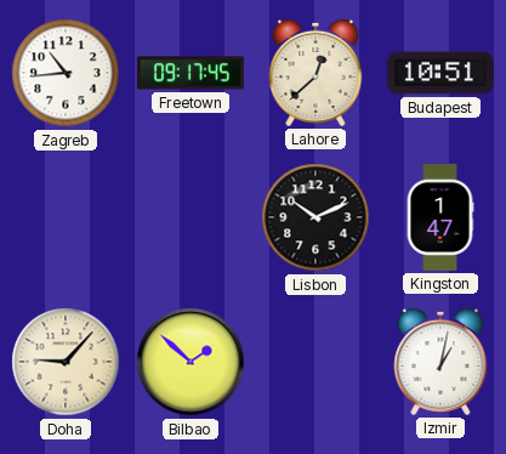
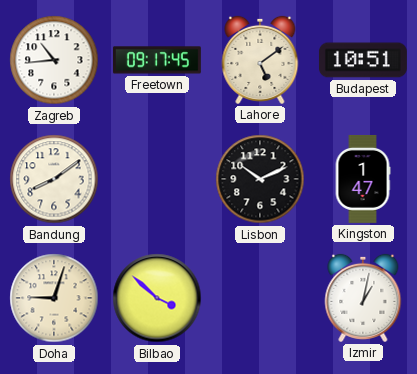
Lahore: 12:38 -> 5:09 (260, 60)
Bandung: none -> 8:09 (54, 179)
Doha: 9:07 -> 9:03 (54, 298)
Bilbao: 1:52 -> 3:52 (157, 298)
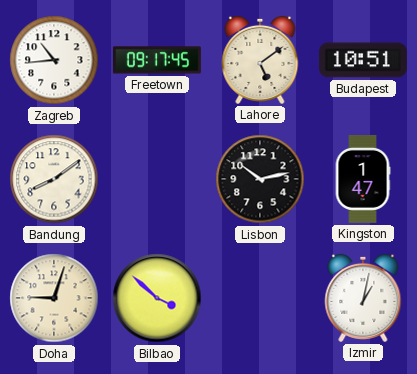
Lisbon: 10:11 -> 10:13 (260, 179)
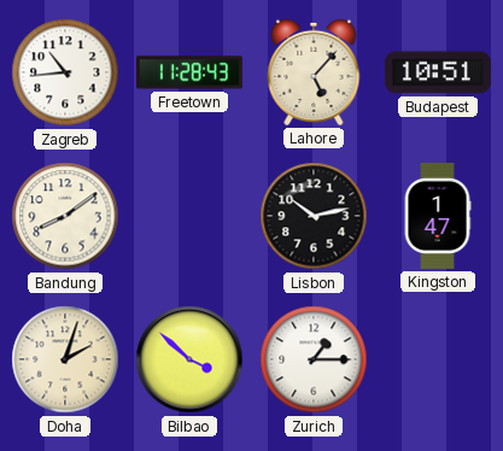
Freetown: 09:17 -> 11:28 (189, 72)
Lahore: 5:09 -> 5:07 (314, 72)
Doha: 9:03 -> 2:03 (65, 359)
Zurich: none -> 1:15 (314, 359)
Izmir: 1:02 -> none (363, 298)
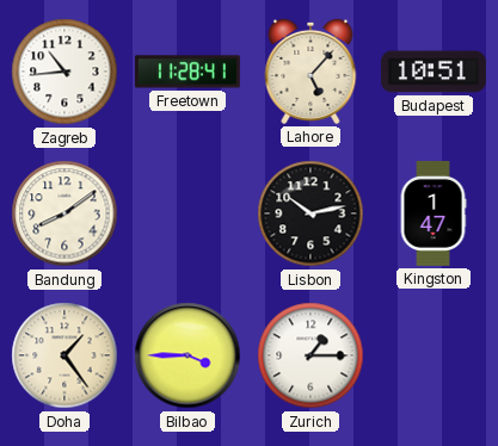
Freetown: 11:28:43 -> 11:28:41 (187, 72)
Doha: 2:03 -> 1:24 (64, 355)
Bilbao: 3:52 -> 3:45 (187, 355)
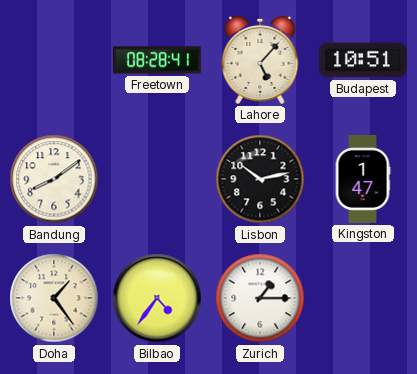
Zagreb: 10:44 -> none (64, 72)
Freetown: 11:28 -> 08:28 (157, 60)
Bilbao: 3:45 -> 4:36 (157, 298)
